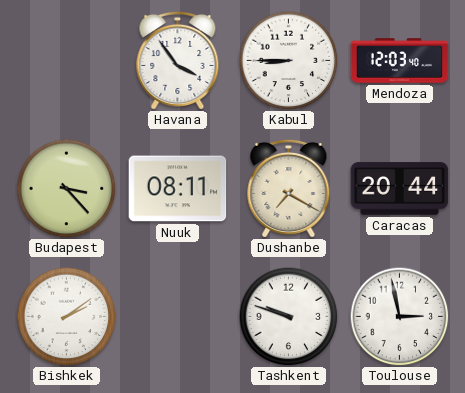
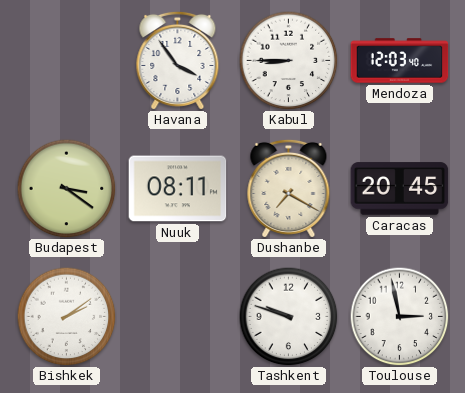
Budapest: 3:23 -> 3:21 (67, 189)
Caracas: 20:44 -> 20:45 (400, 189)
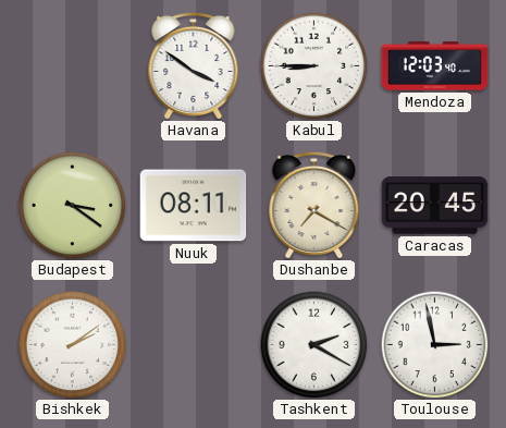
Havana: 3:54 -> 3:51 (194, 65)
Tashkent: 9:48 -> 2:20 (314, 345)
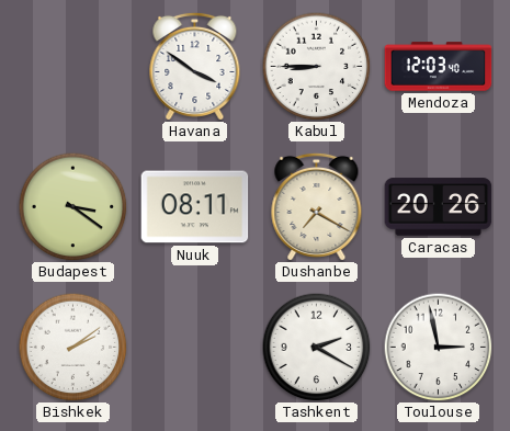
Caracas: 20:45 -> 20:26 (439, 207)
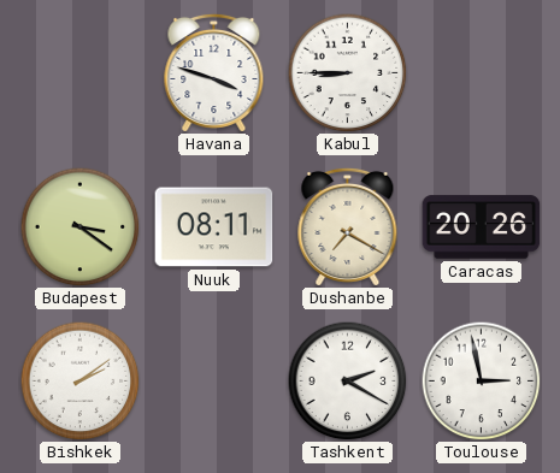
Havana: 3:51 -> 3:48 (214, 72)
Mendoza: 12:03 -> none (439, 67)
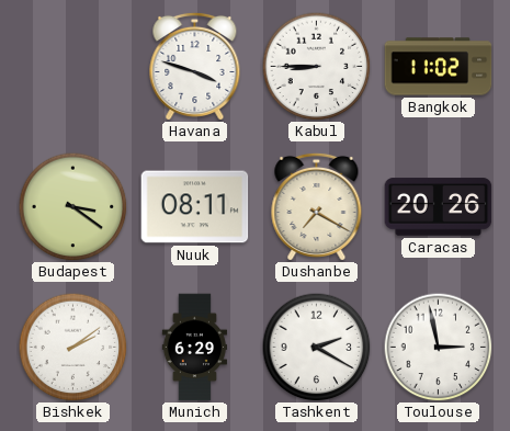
Bangkok: none -> 11:02 (439, 67)
Munich: none -> 6:29 (195, 348)
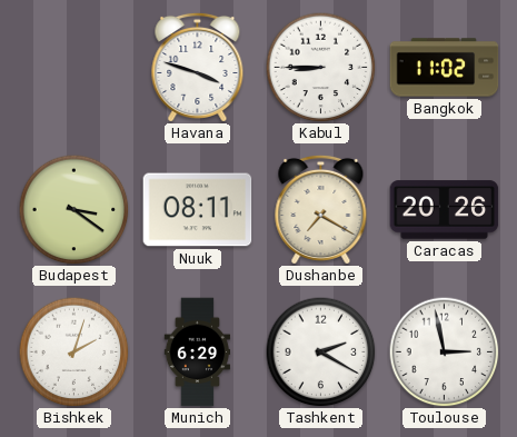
Bishkek: 2:09 -> 2:03 (74, 352)
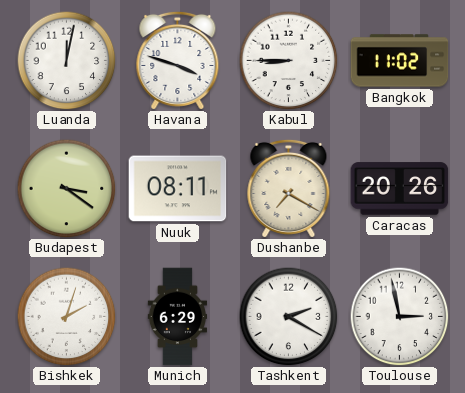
Luanda: none -> 12:02 (67, 61)
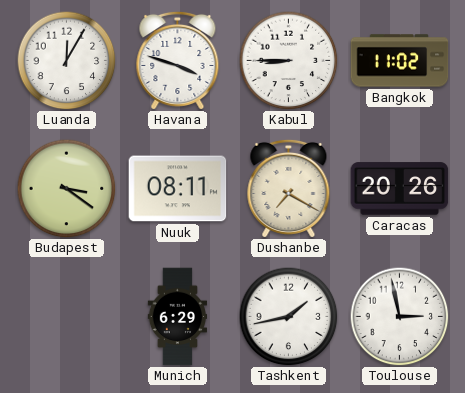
Luanda: 12:02 -> 12:05 (67, 61)
Bishkek: 2:03 -> none (67, 317)
Tashkent: 2:20 -> 1:43 (289, 317)
